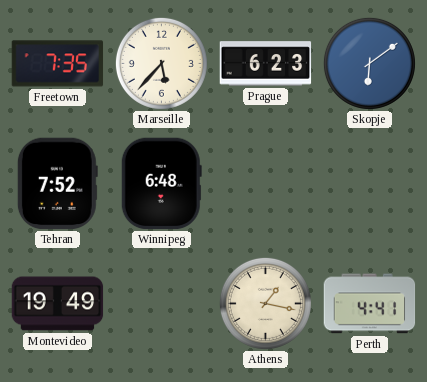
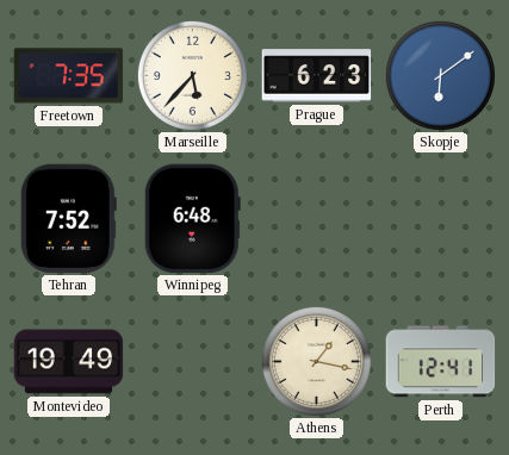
Perth: 4:41 -> 12:41 (441, 362)
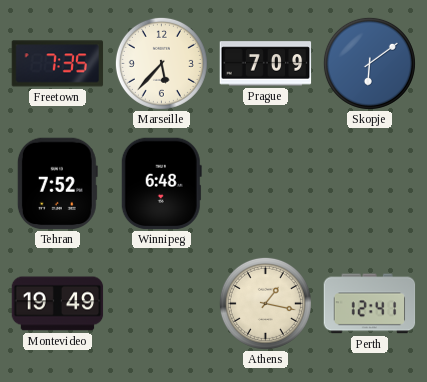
Prague: 6:23 -> 7:09 (266, 64)
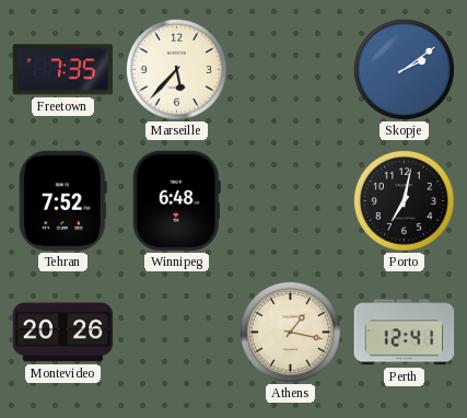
Prague: 7:09 -> none (266, 64)
Skopje: 6:09 -> 2:09 (404, 69)
Porto: none -> 7:02 (404, 200)
Montevideo: 19:49 -> 20:26 (63, 333)
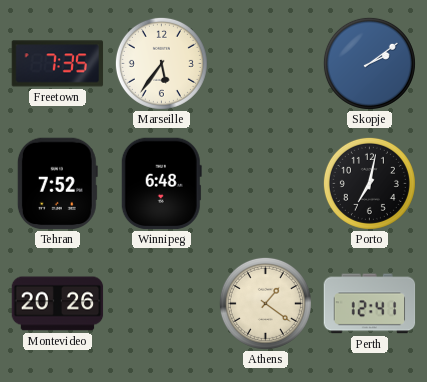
Marseille: 5:37 -> 5:36 (161, 63)
Athens: 1:17 -> 1:21 (265, 303)
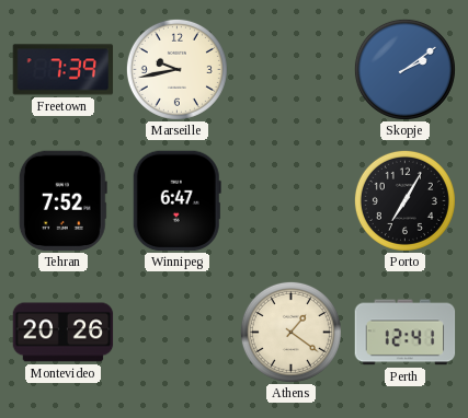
Freetown: 7:35 -> 7:39 (64, 70)
Marseille: 5:36 -> 9:43 (176, 69)
Winnipeg: 6:48 -> 6:47 (176, 201)
Porto: 7:02 -> 7:05 (404, 200)
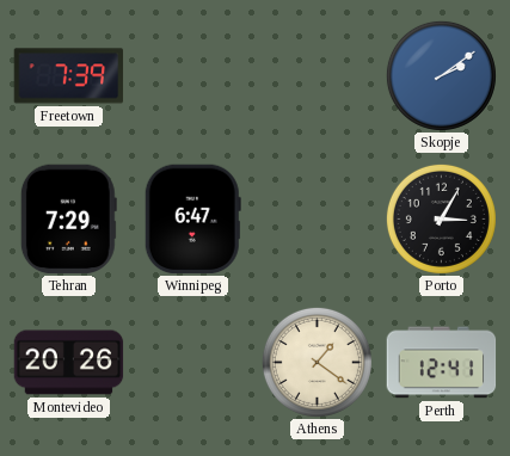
Marseille: 9:43 -> none (176, 69)
Tehran: 7:52 -> 7:29 (68, 220)
Porto: 7:05 -> 3:05 (441, 218)
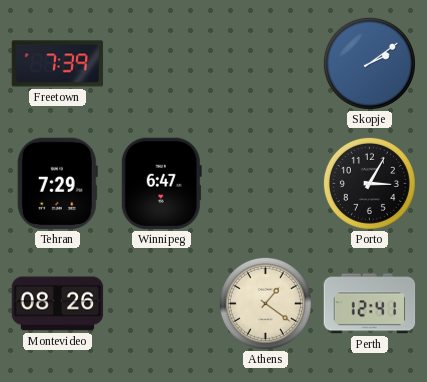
Montevideo: 20:26 -> 08:26 (58, 304)
